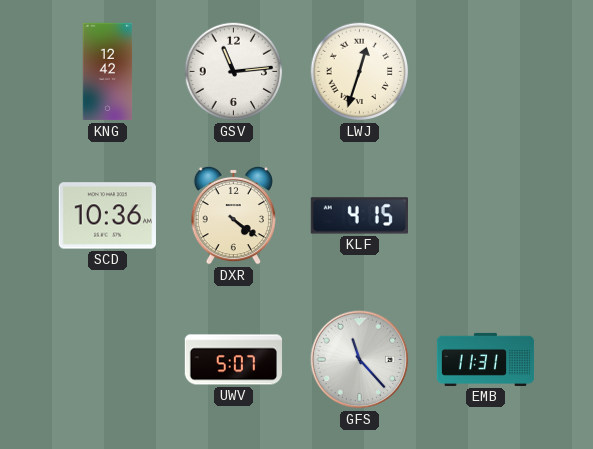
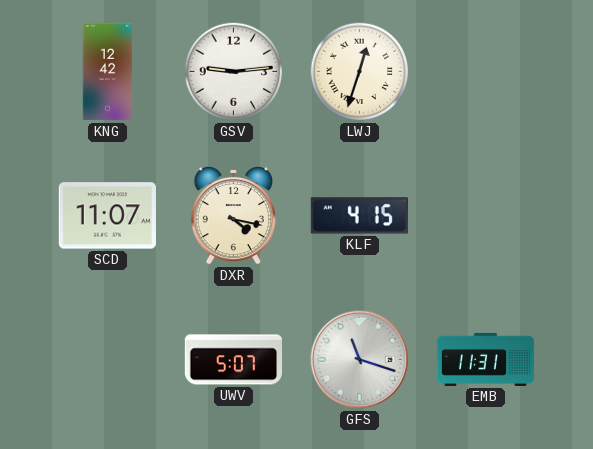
GSV: 11:14 -> 9:14 (234, 72)
SCD: 10:36 -> 11:07 (107, 216)
DXR: 4:21 -> 4:17 (233, 215)
GFS: 11:23 -> 11:18 (360, 360)
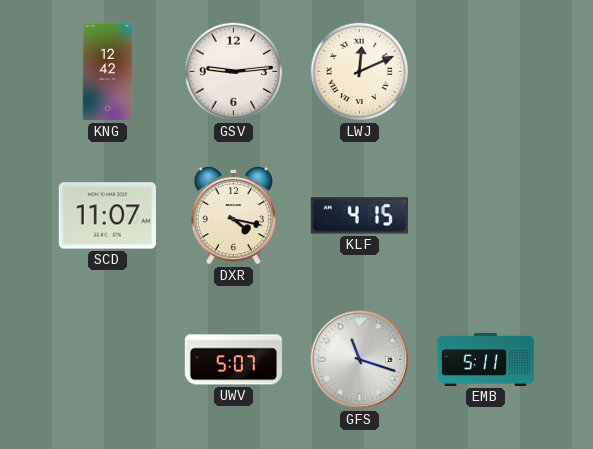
LWJ: 12:33 -> 12:11 (360, 72)
EMB: 11:31 -> 5:11 (486, 359)
